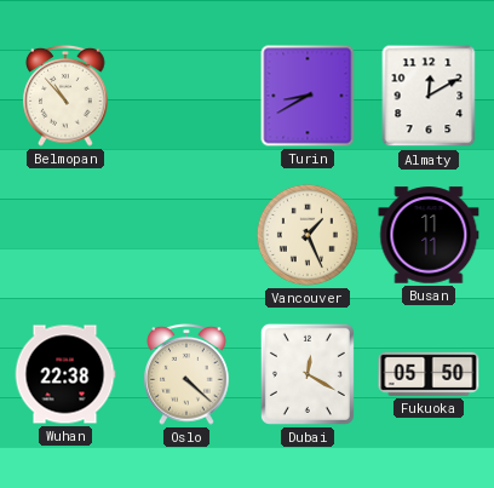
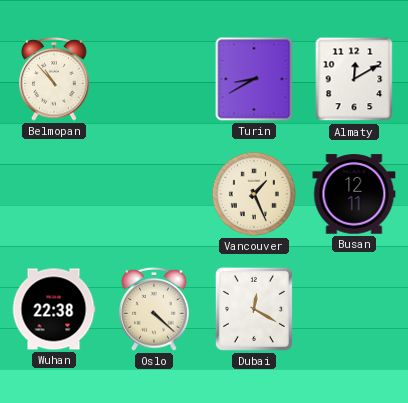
Busan: 11:11 -> 12:11 (354, 194)
Fukuoka: 05:50 -> none (429, 374)
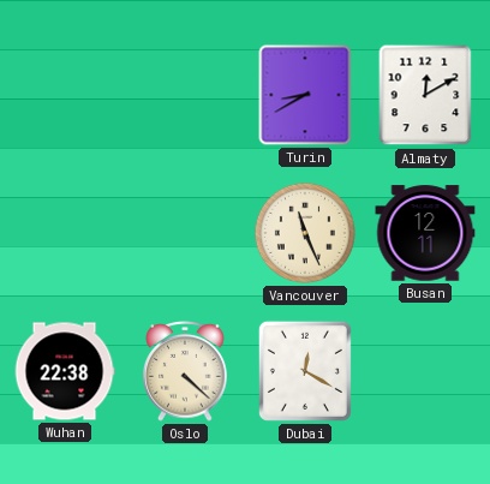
Belmopan: 10:53 -> none (54, 80)
Vancouver: 1:26 -> 11:26 (305, 233)
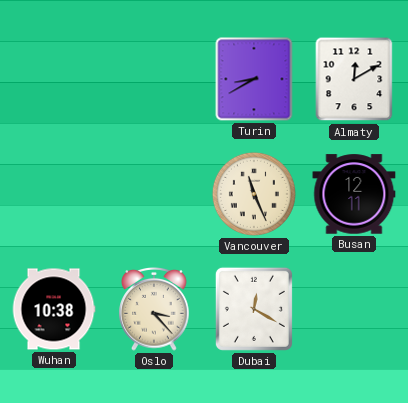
Wuhan: 22:38 -> 10:38 (54, 309)
Oslo: 4:22 -> 3:23 (154, 310)
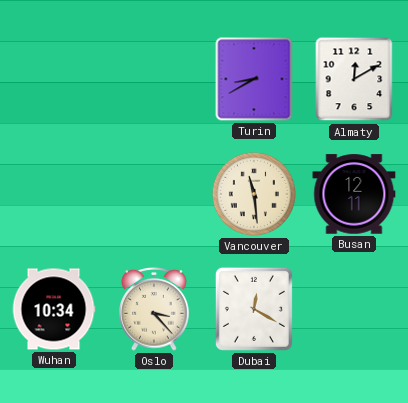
Vancouver: 11:26 -> 11:29 (254, 194)
Wuhan: 10:38 -> 10:34 (54, 309)
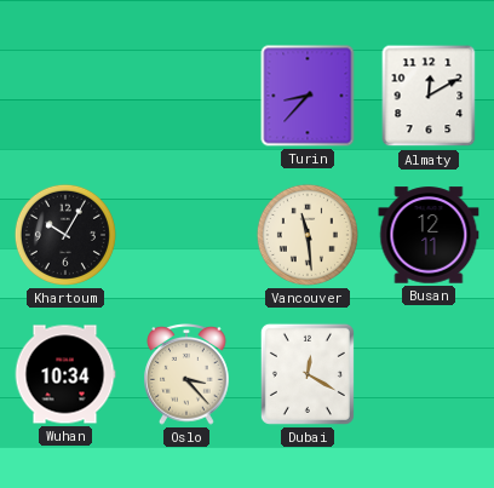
Turin: 8:40 -> 8:37 (308, 96)
Khartoum: none -> 10:05 (65, 235)
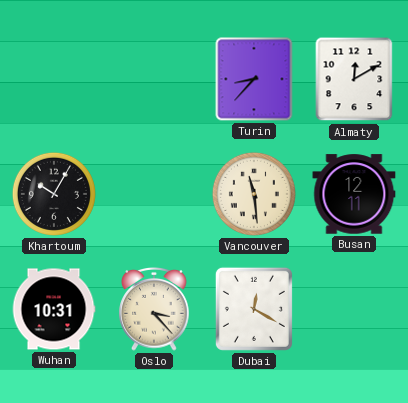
Wuhan: 10:34 -> 10:31 (54, 309)
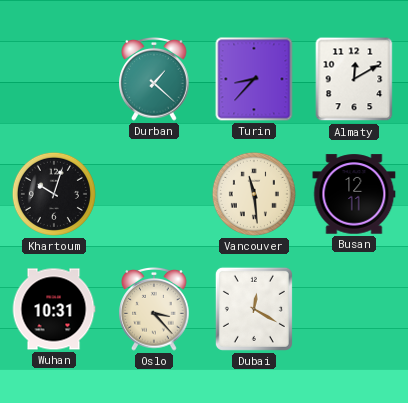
Durban: none -> 1:22 (154, 80)
Khartoum: 10:05 -> 10:03 (54, 194)
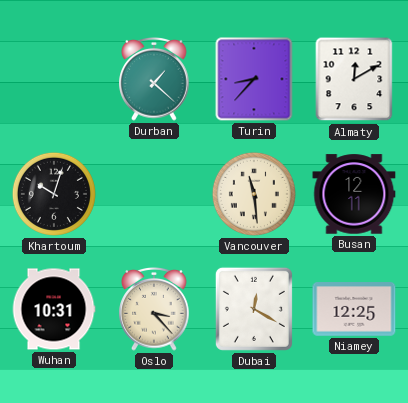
Niamey: none -> 12:25 (354, 309)
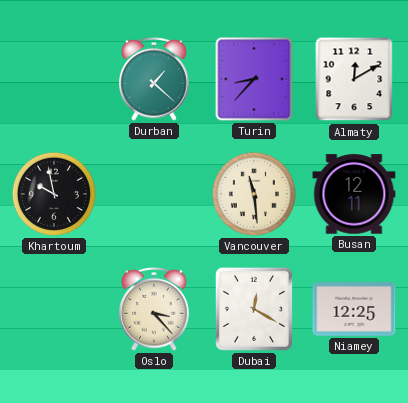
Khartoum: 10:03 -> 9:58 (54, 194)
Wuhan: 10:31 -> none (54, 309)
